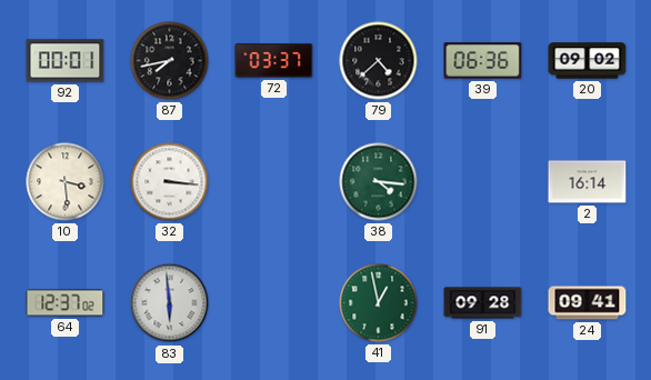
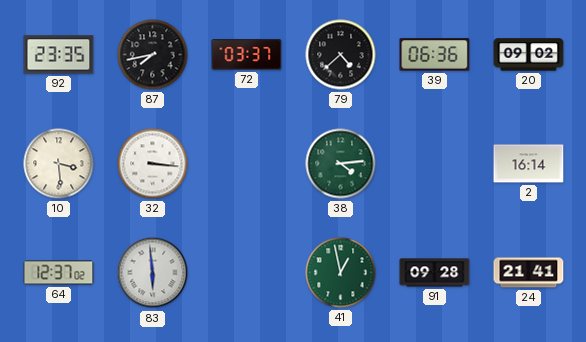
92: 00:01 -> 23:35 (59, 55)
38: 4:16 -> 4:14 (341, 164)
24: 09:41 -> 21:41 (529, 273)
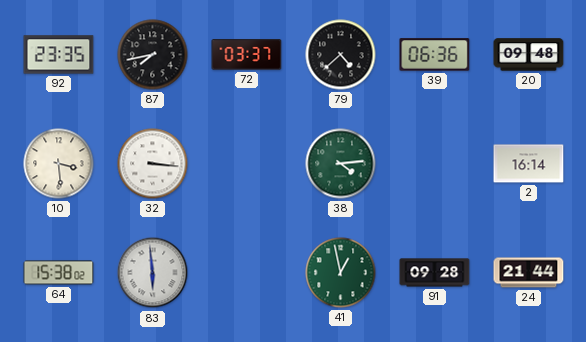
20: 09:02 -> 09:48 (529, 55)
64: 12:37 -> 15:38 (59, 273)
24: 21:41 -> 21:44 (529, 273)
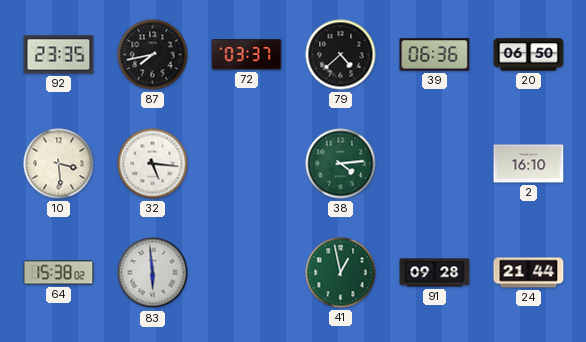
20: 09:48 -> 06:50 (529, 55)
32: 3:16 -> 5:16 (153, 164)
2: 16:14 -> 16:10 (529, 164)
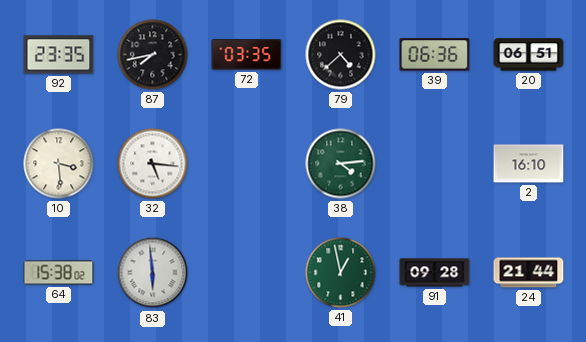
72: 03:37 -> 03:35 (247, 55)
20: 06:50 -> 06:51 (529, 55)
